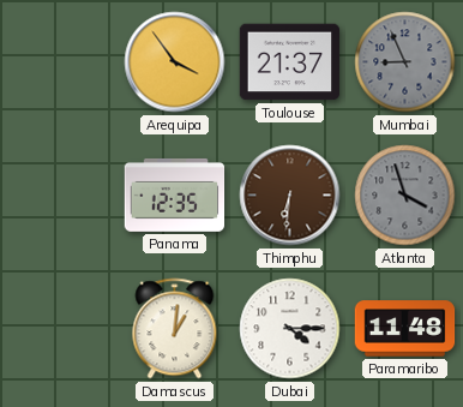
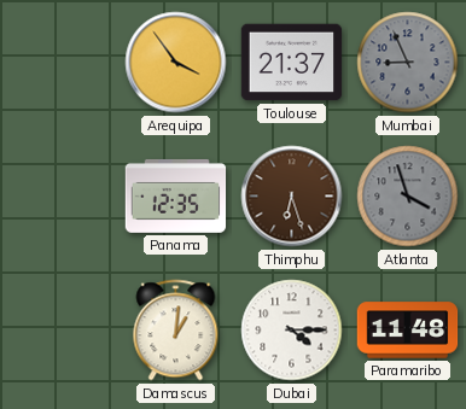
Thimphu: 6:31 -> 6:27 (292, 197)
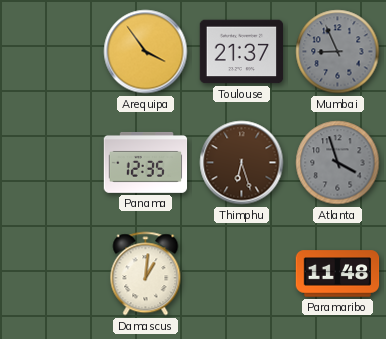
Dubai: 4:15 -> none (292, 331)
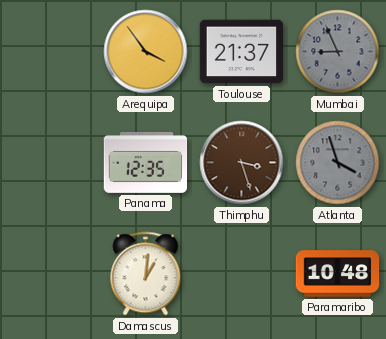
Thimphu: 6:27 -> 3:27 (242, 163)
Paramaribo: 11:48 -> 10:48 (338, 274)
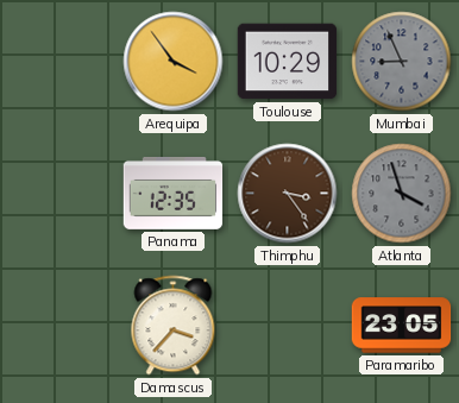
Toulouse: 21:37 -> 10:29 (288, 62)
Thimphu: 3:27 -> 3:24 (288, 194)
Damascus: 1:01 -> 3:37 (174, 326)
Paramaribo: 10:48 -> 23:05 (402, 326)
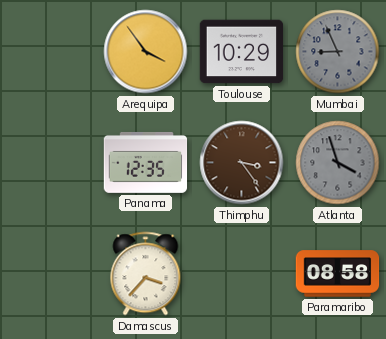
Paramaribo: 23:05 -> 08:58 (338, 274)
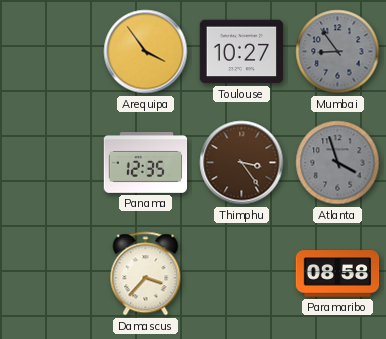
Toulouse: 10:29 -> 10:27 (242, 52)
Mumbai: 8:56 -> 8:54 (338, 52)
